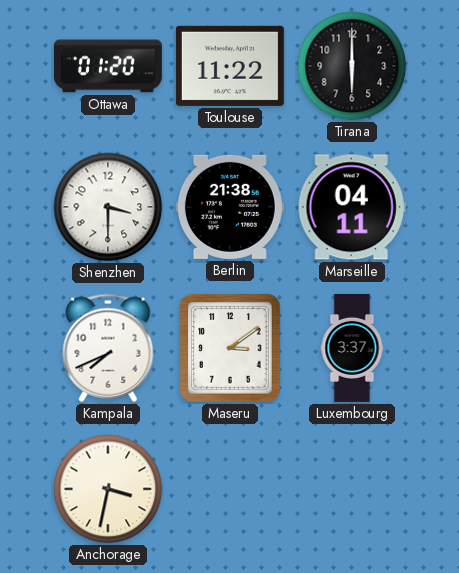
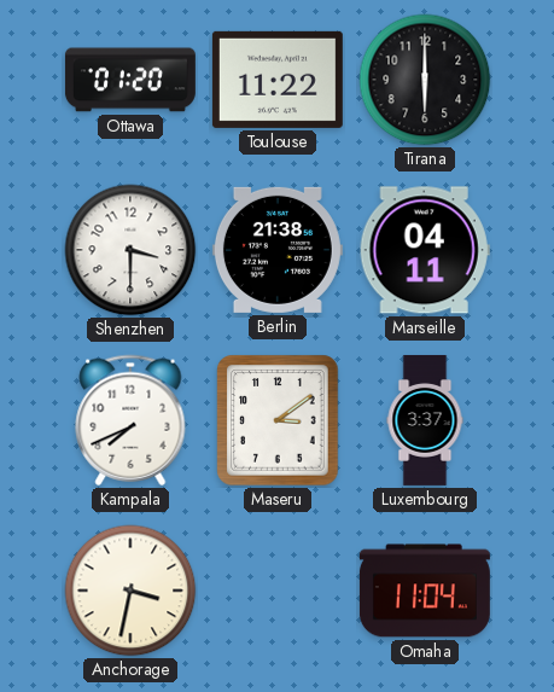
Omaha: none -> 11:04 (425, 591)
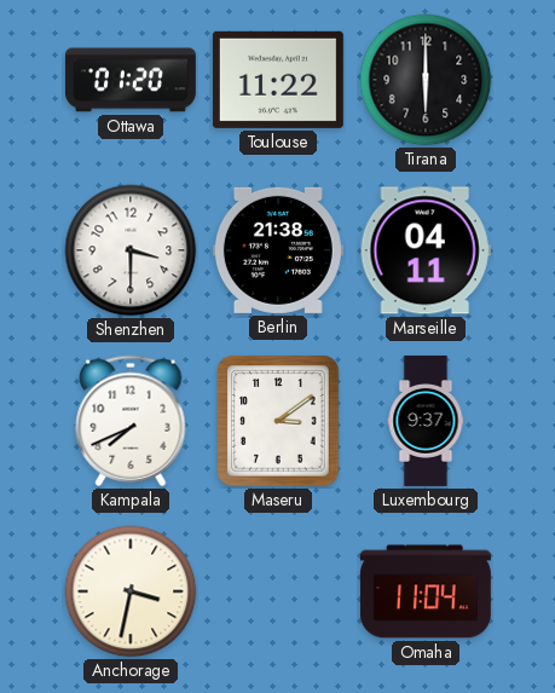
Luxembourg: 3:37 -> 9:37 (426, 421)
